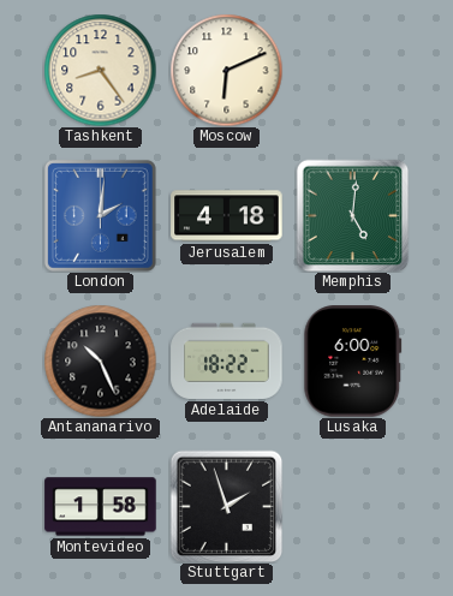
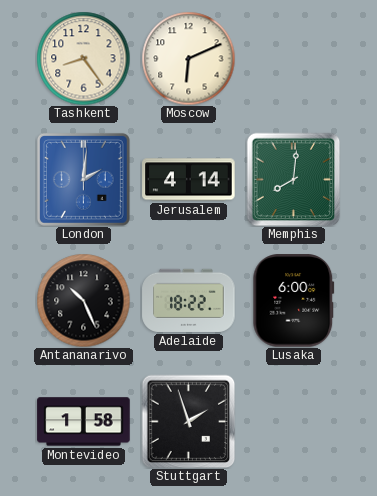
Jerusalem: 4:18 -> 4:14 (189, 180)
Memphis: 5:01 -> 8:01 (293, 179)
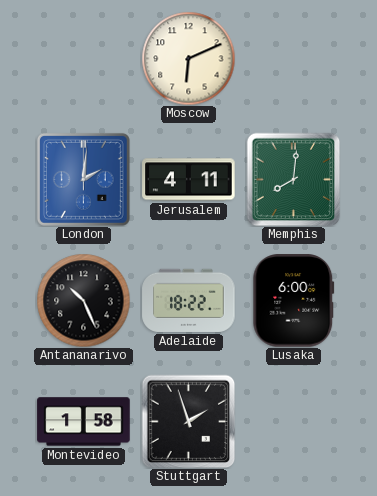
Tashkent: 8:24 -> none (83, 58)
Jerusalem: 4:14 -> 4:11 (189, 180)
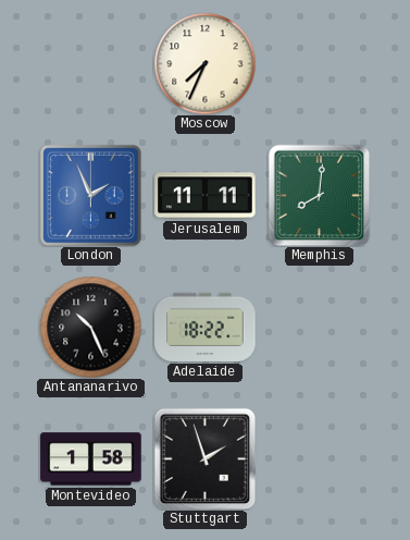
Moscow: 6:11 -> 7:34 (204, 63)
London: 2:01 -> 1:56 (90, 195)
Jerusalem: 4:11 -> 11:11 (206, 196)
Lusaka: 6:00 -> none (294, 301)
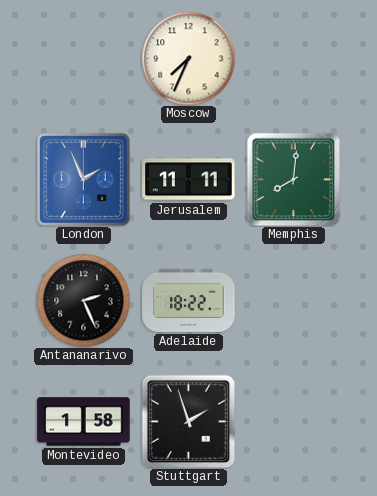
Antananarivo: 10:26 -> 2:26 (83, 300)
